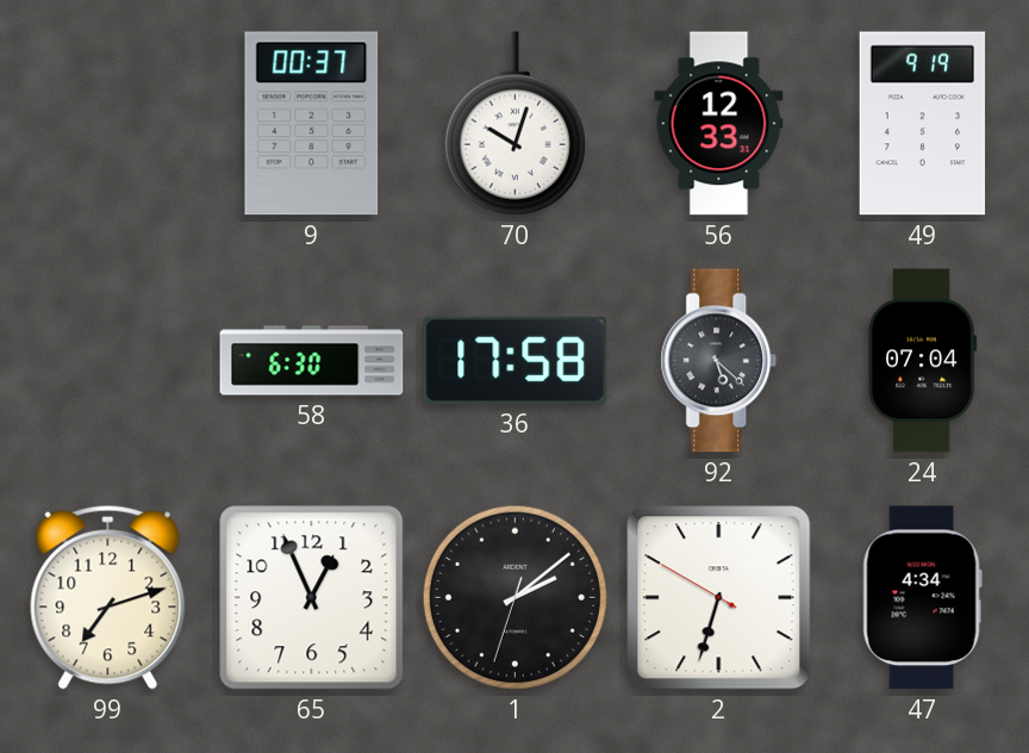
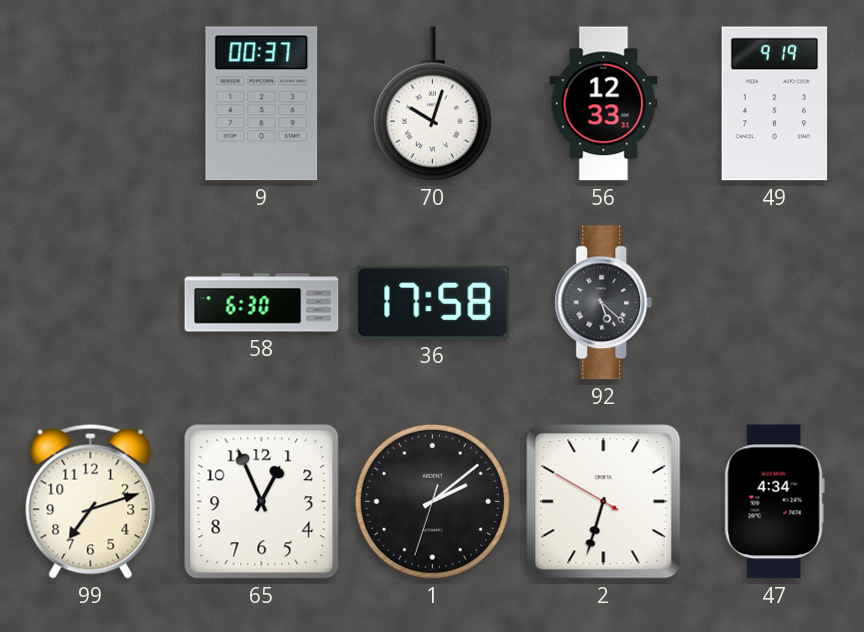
24: 07:04 -> none (922, 361)
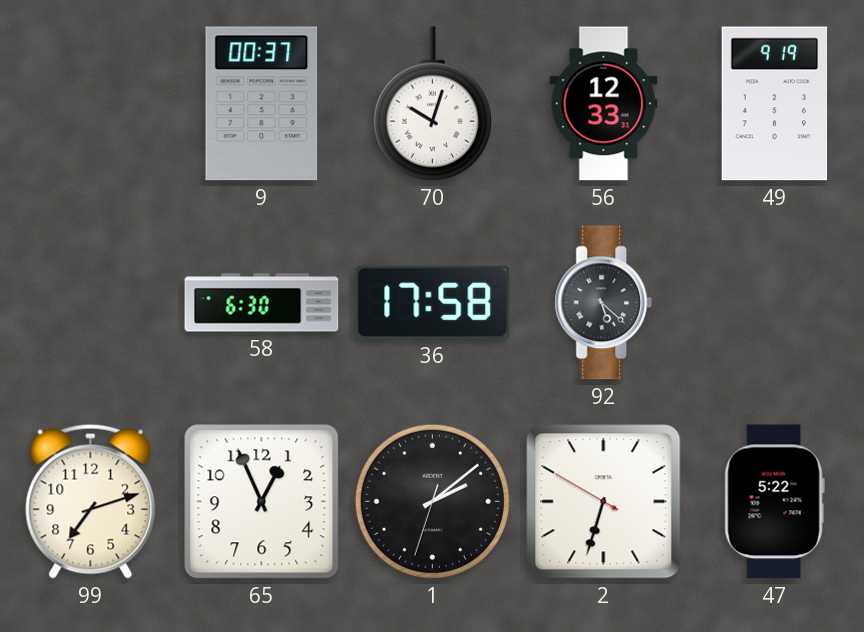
47: 4:34 -> 5:22 (774, 502)
